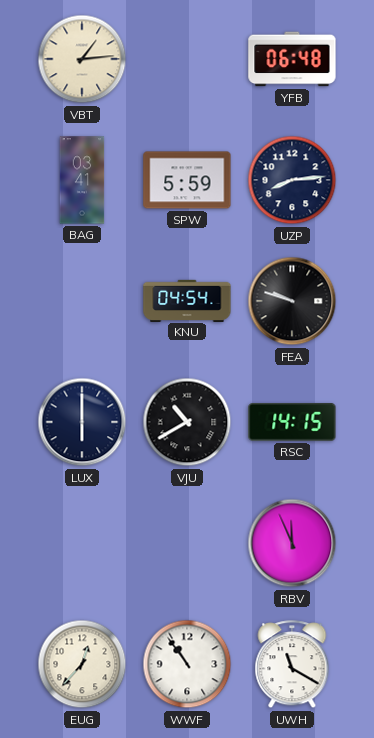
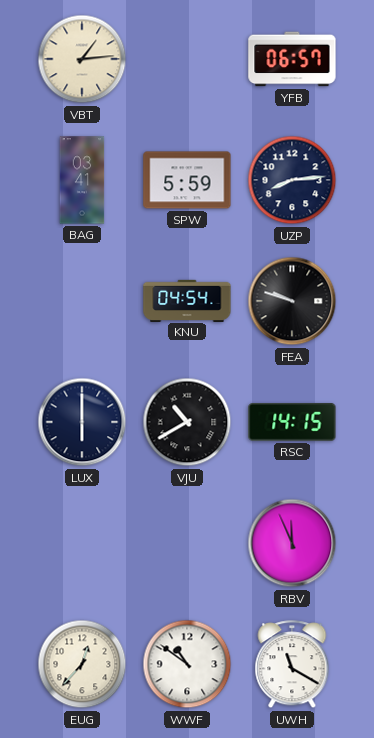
YFB: 06:48 -> 06:57 (292, 59)
WWF: 10:54 -> 10:51 (187, 664)
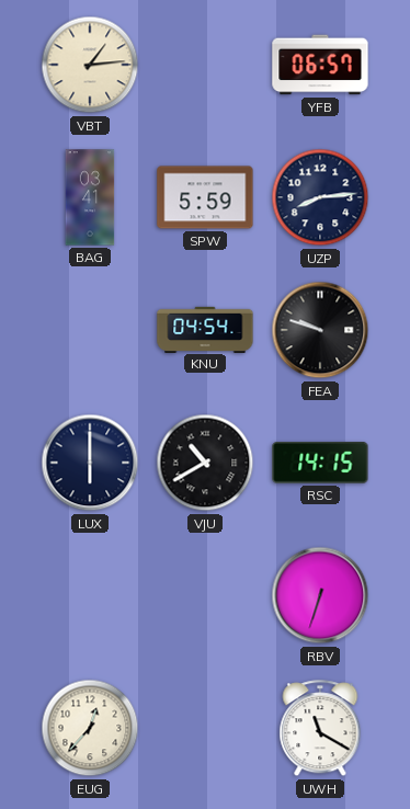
RBV: 11:56 -> 6:33 (320, 595)
WWF: 10:51 -> none (187, 664)
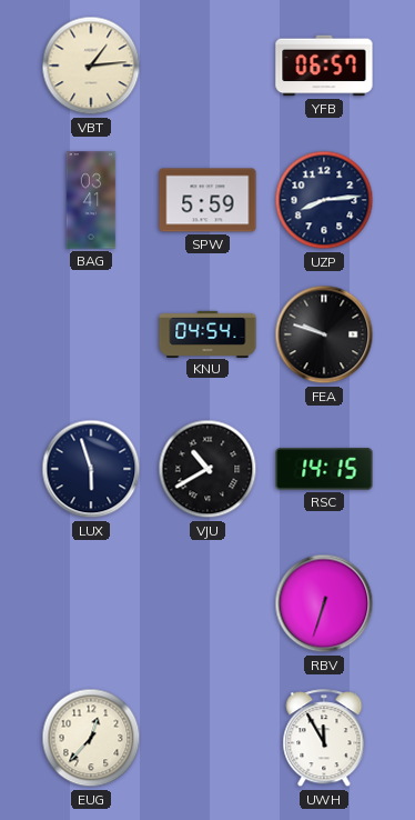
LUX: 6:00 -> 5:57 (91, 469)
UWH: 11:20 -> 11:55 (324, 739)
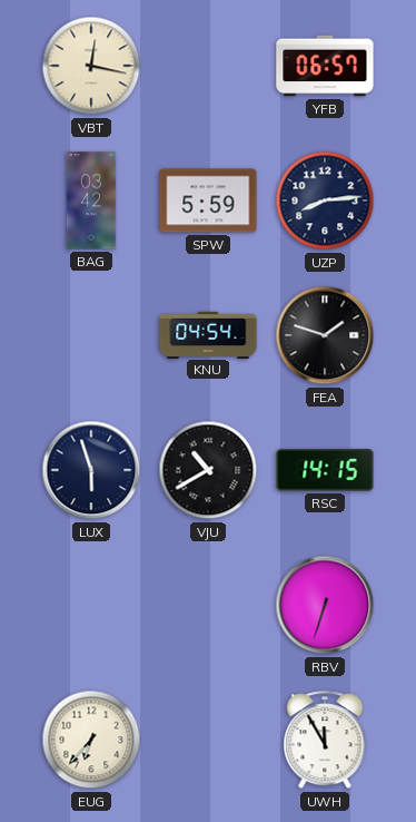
VBT: 1:14 -> 12:17 (91, 66)
BAG: 03:41 -> 03:42 (91, 200)
FEA: 9:48 -> 1:48 (325, 335)
EUG: 12:37 -> 6:37 (91, 740)
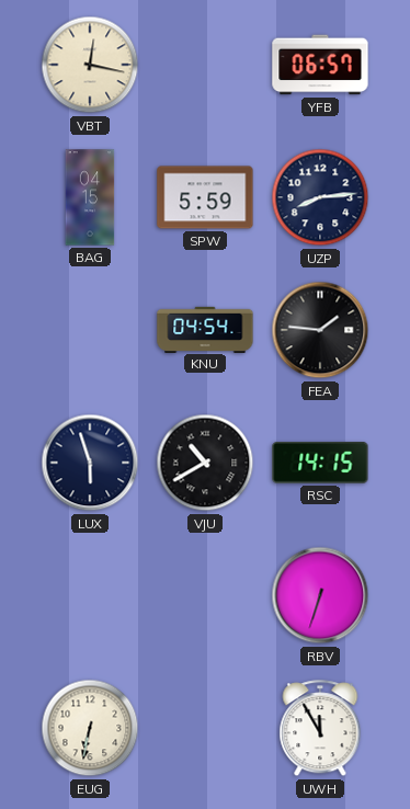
BAG: 03:42 -> 04:15 (90, 197)
FEA: 1:48 -> 1:46 (320, 330)
EUG: 6:37 -> 6:32 (90, 728)
